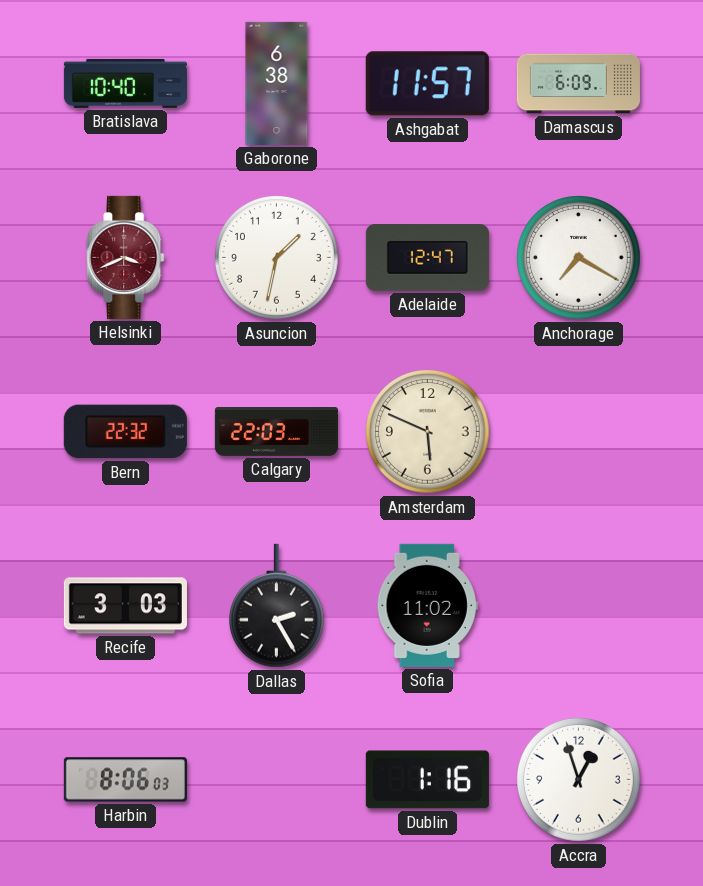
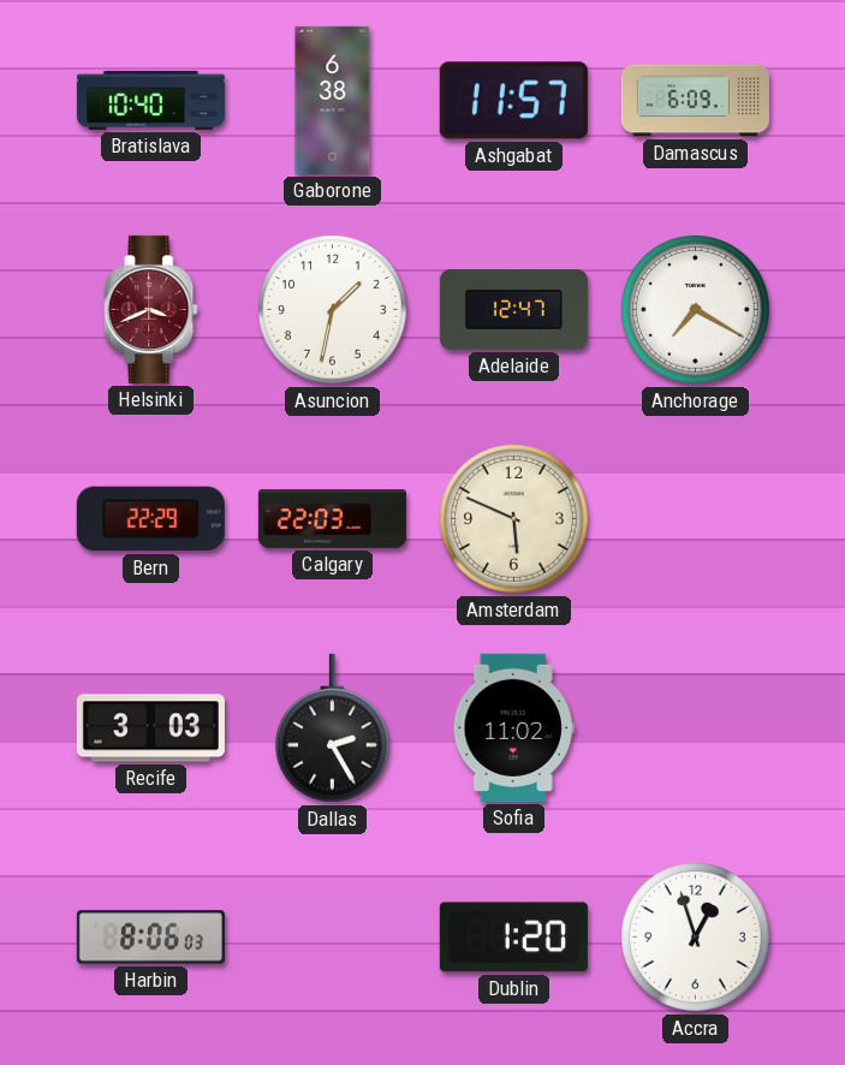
Bern: 22:32 -> 22:29 (150, 519)
Dublin: 1:16 -> 1:20 (513, 938)
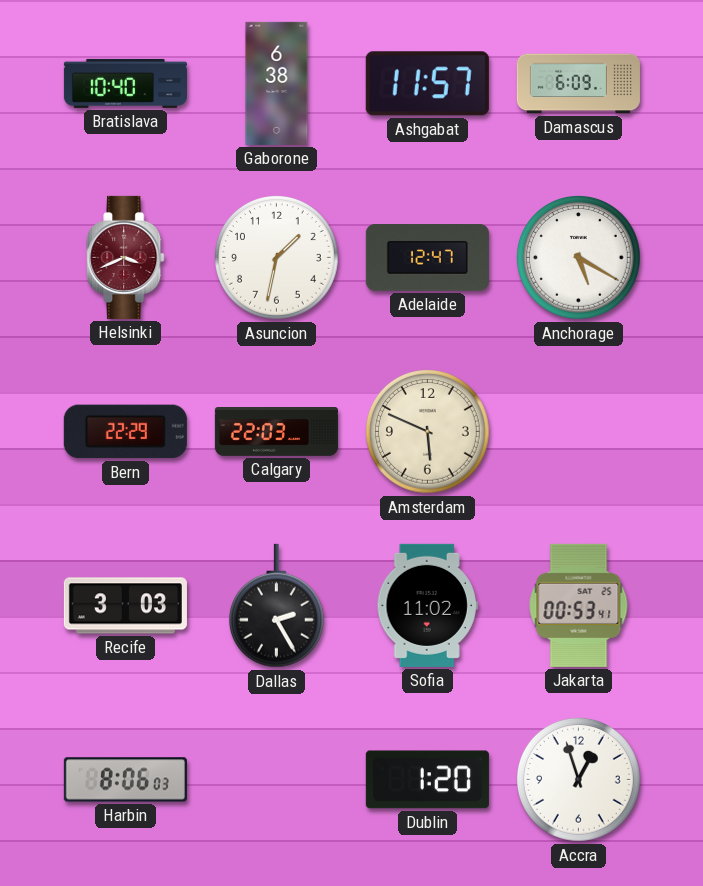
Anchorage: 7:20 -> 5:20 (579, 258)
Jakarta: none -> 00:53 (579, 605)
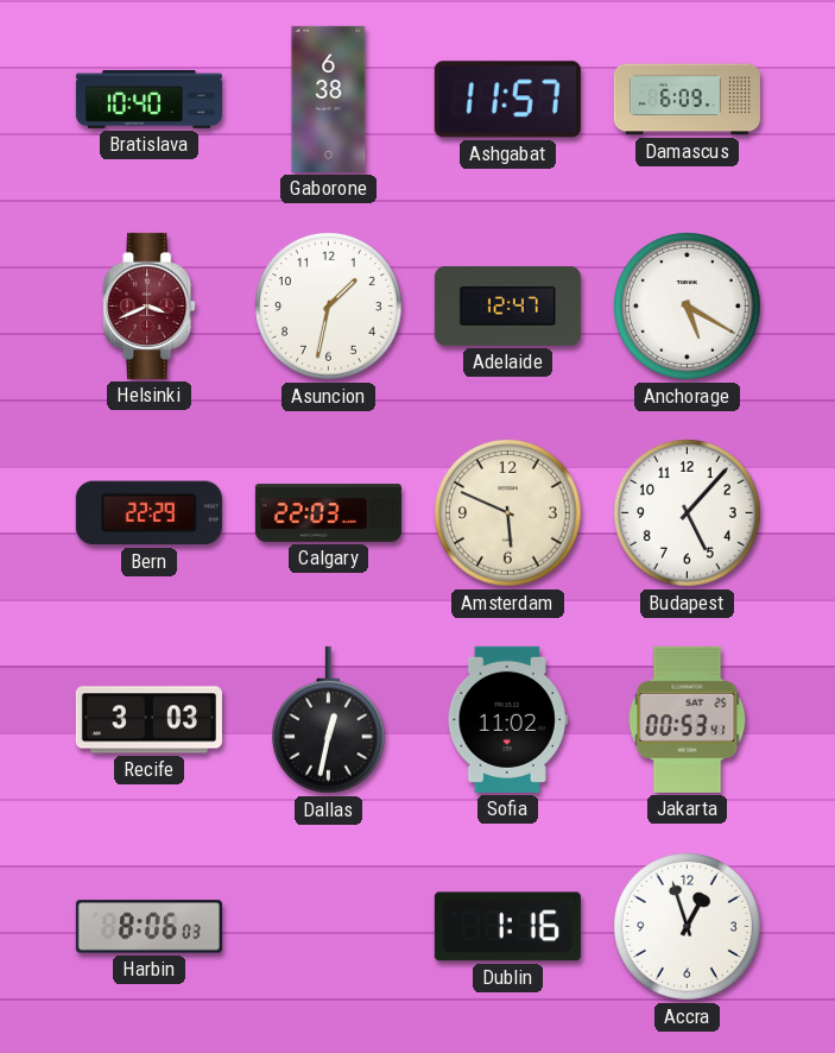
Budapest: none -> 5:07 (688, 513)
Dallas: 2:25 -> 12:32 (328, 720)
Dublin: 1:20 -> 1:16 (507, 927)
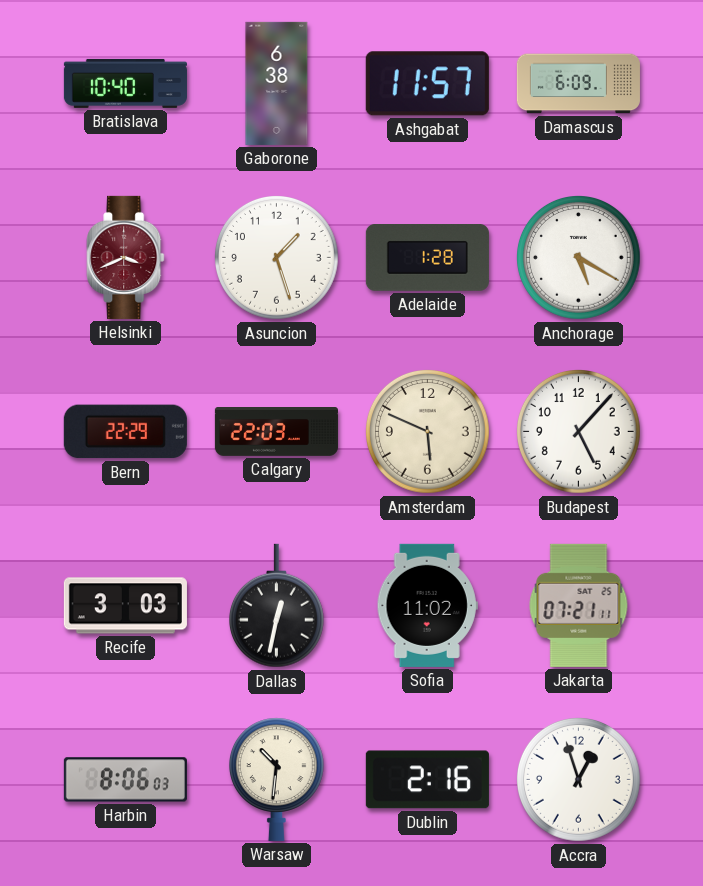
Asuncion: 1:32 -> 1:27 (277, 258)
Adelaide: 12:47 -> 1:28 (427, 258)
Jakarta: 00:53 -> 07:21 (579, 605)
Warsaw: none -> 10:31 (276, 779)
Dublin: 1:16 -> 2:16 (427, 780)
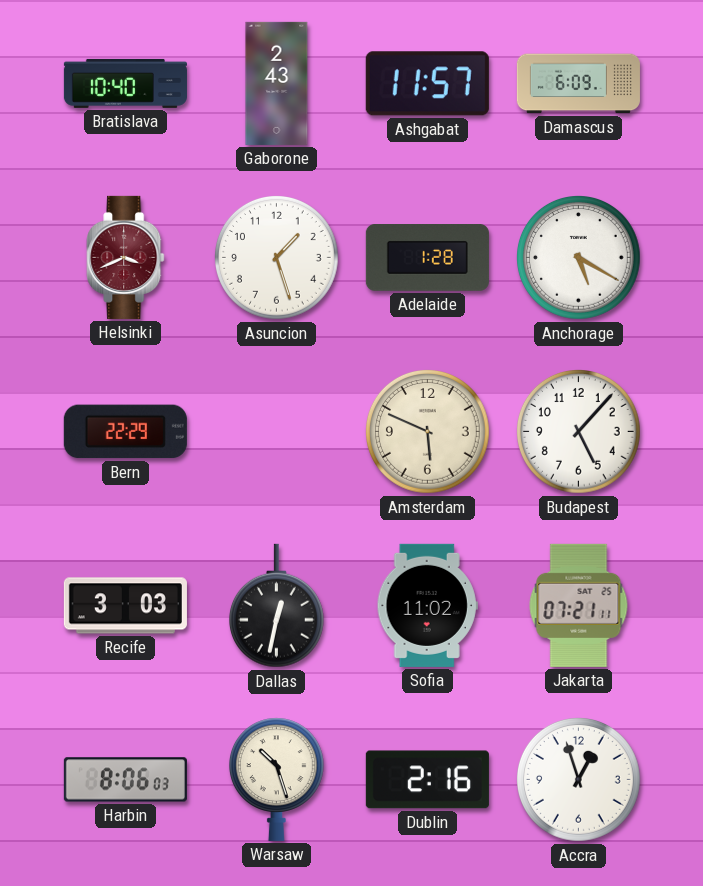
Gaborone: 6:38 -> 2:43 (277, 83)
Calgary: 22:03 -> none (276, 432)
Warsaw: 10:31 -> 10:27 (276, 779)
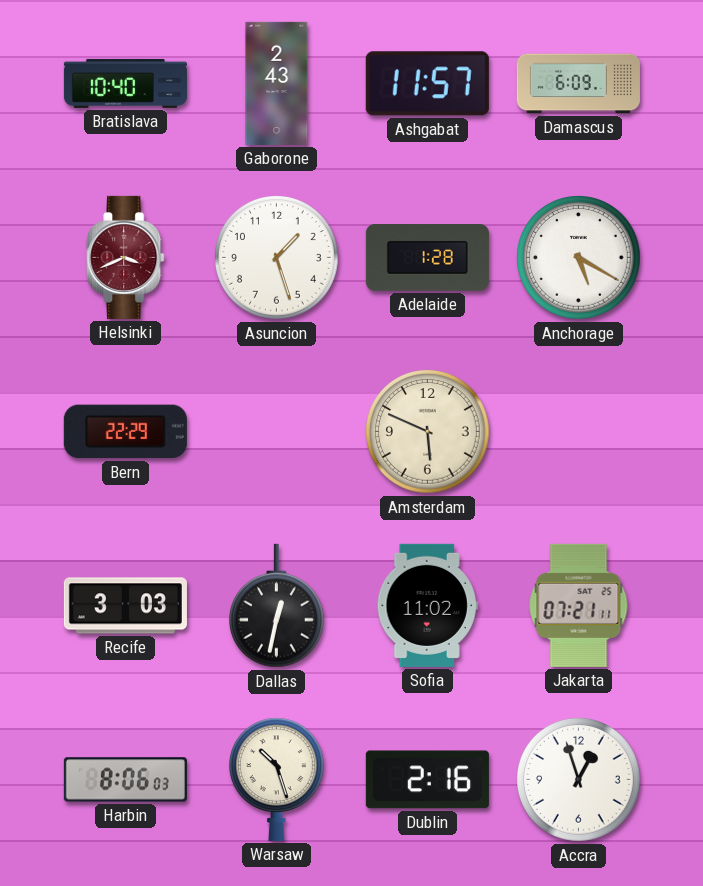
Budapest: 5:07 -> none (579, 432)
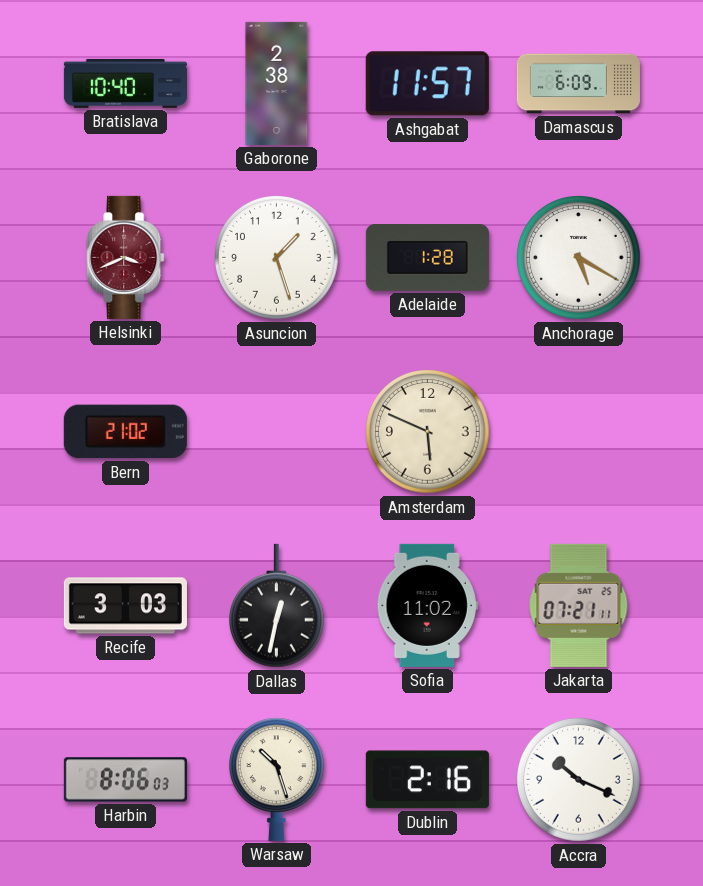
Gaborone: 2:43 -> 2:38 (277, 83)
Bern: 22:29 -> 21:02 (125, 432)
Accra: 12:57 -> 10:19 (579, 780)
